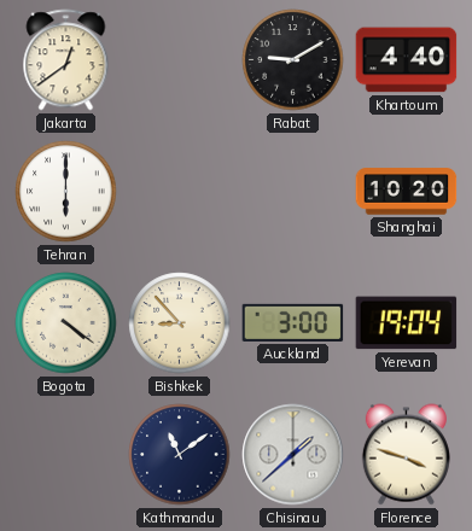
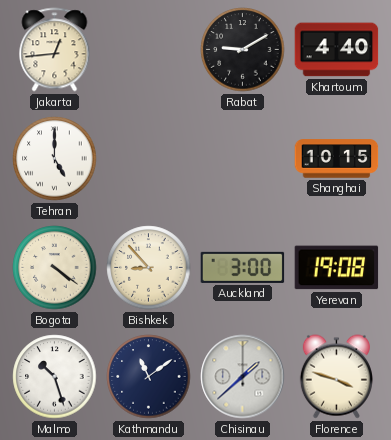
Jakarta: 12:39 -> 12:44 (55, 50)
Tehran: 6:00 -> 5:00 (55, 159)
Shanghai: 10:20 -> 10:15 (337, 159)
Yerevan: 19:04 -> 19:08 (337, 268)
Malmo: none -> 10:27 (55, 377)
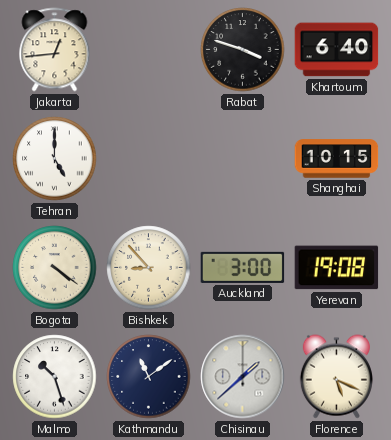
Rabat: 9:10 -> 3:48 (243, 50)
Khartoum: 4:40 -> 6:40 (337, 50)
Florence: 3:48 -> 5:19 (336, 377)
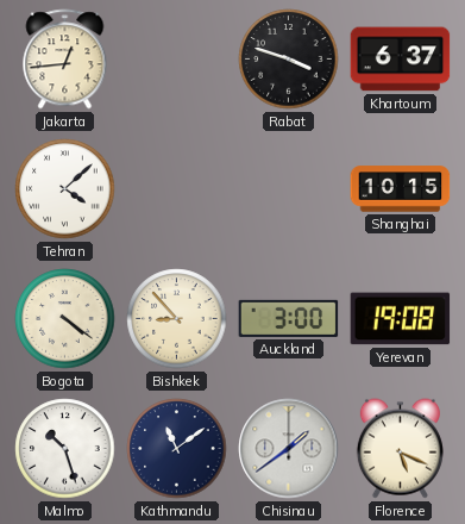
Khartoum: 6:40 -> 6:37 (401, 60)
Tehran: 5:00 -> 4:08 (65, 189)
Chisinau: 1:38 -> 1:39 (289, 449)
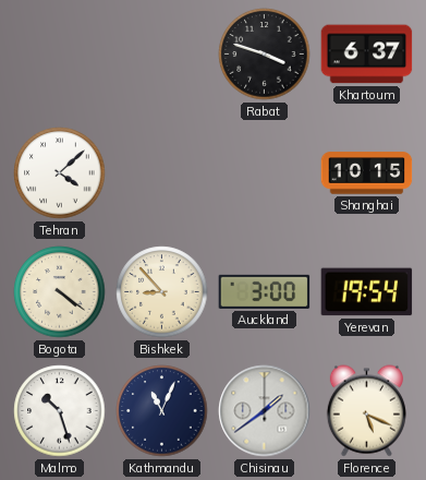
Jakarta: 12:44 -> none (65, 60)
Yerevan: 19:08 -> 19:54 (367, 292)
Kathmandu: 11:09 -> 11:04 (162, 411)
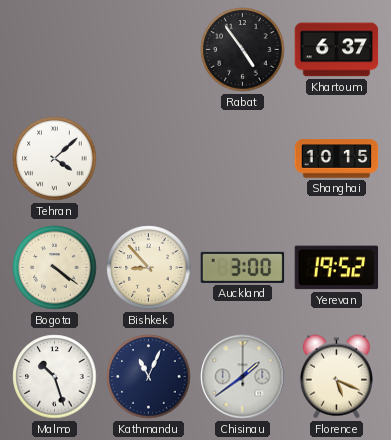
Rabat: 3:48 -> 4:54 (243, 50)
Yerevan: 19:54 -> 19:52 (337, 268)
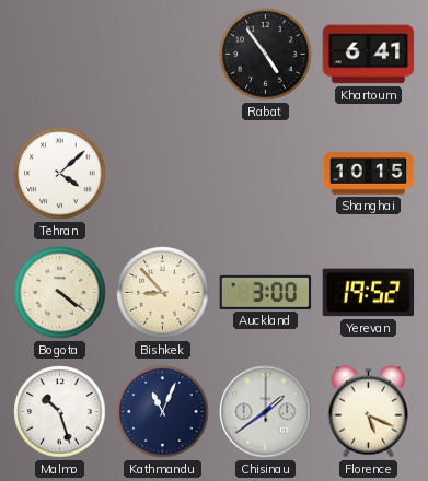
Khartoum: 6:37 -> 6:41 (369, 55)
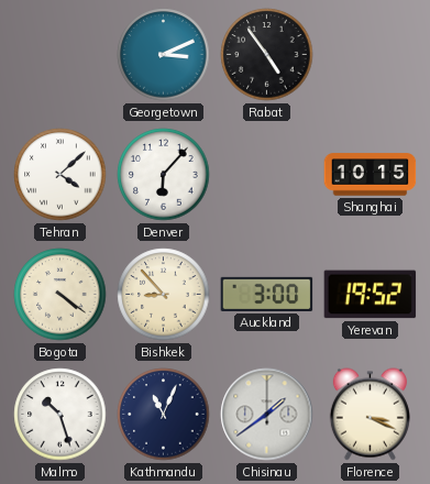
Georgetown: none -> 3:11 (164, 55)
Khartoum: 6:41 -> none (369, 55)
Denver: none -> 6:07 (164, 175)
Florence: 5:19 -> 3:19 (370, 415)
